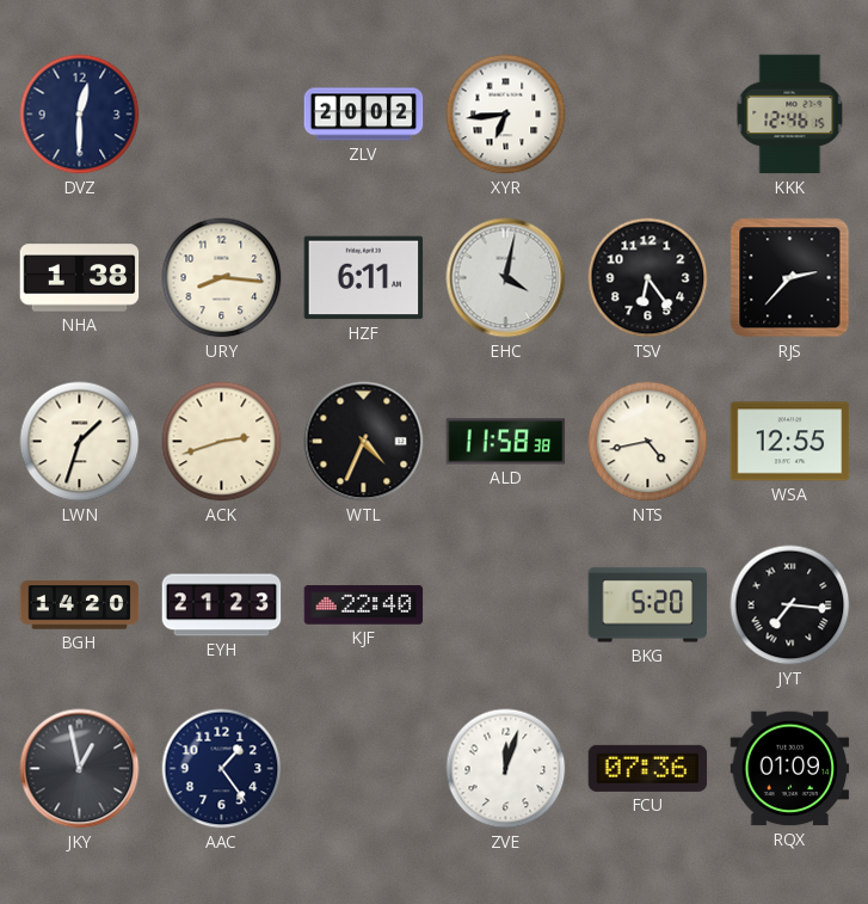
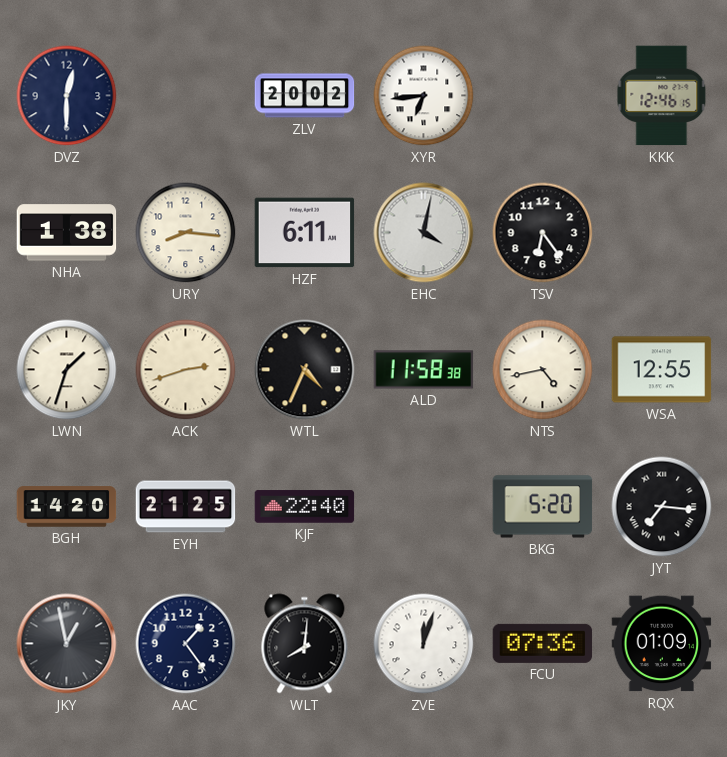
RJS: 2:37 -> none (790, 278)
EYH: 21:23 -> 21:25 (186, 507)
WLT: none -> 8:01 (305, 644)
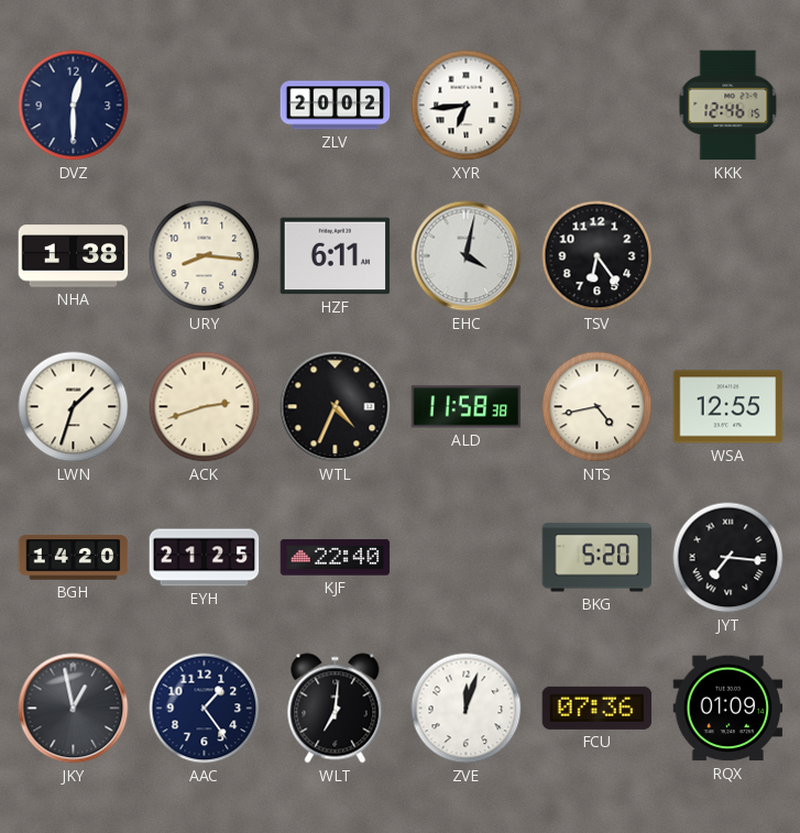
WLT: 8:01 -> 7:01 (336, 709)
